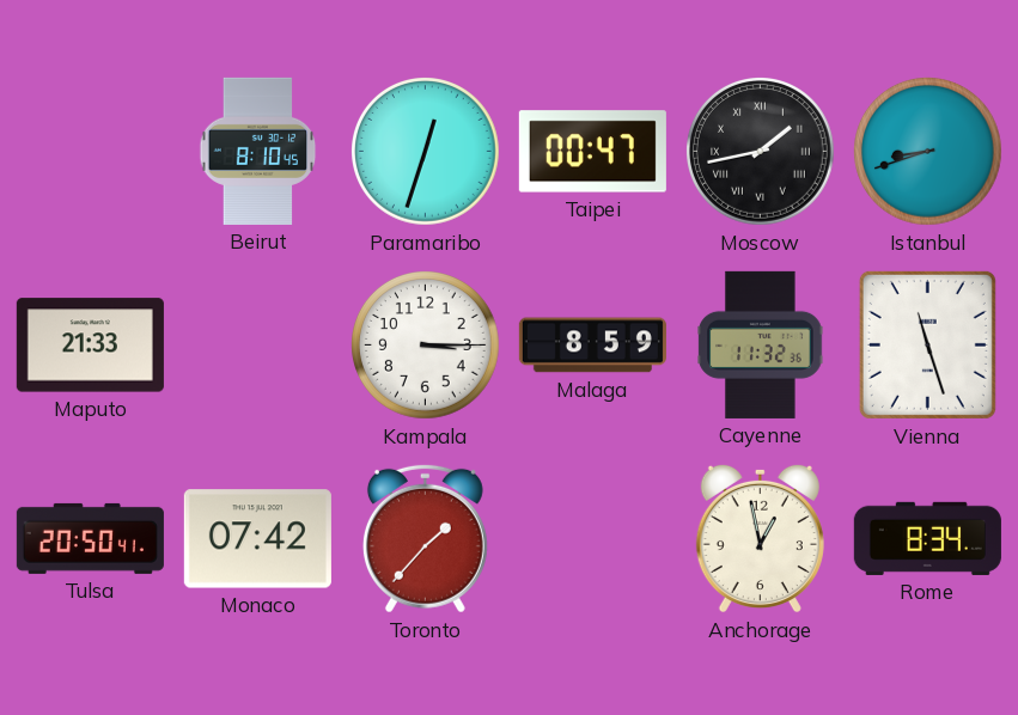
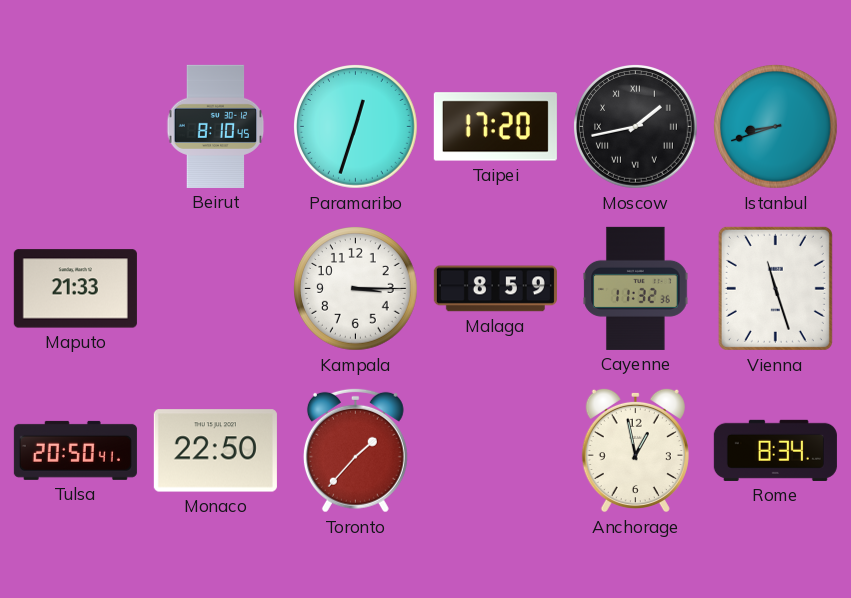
Taipei: 00:47 -> 17:20 (495, 127)
Monaco: 07:42 -> 22:50 (215, 451)
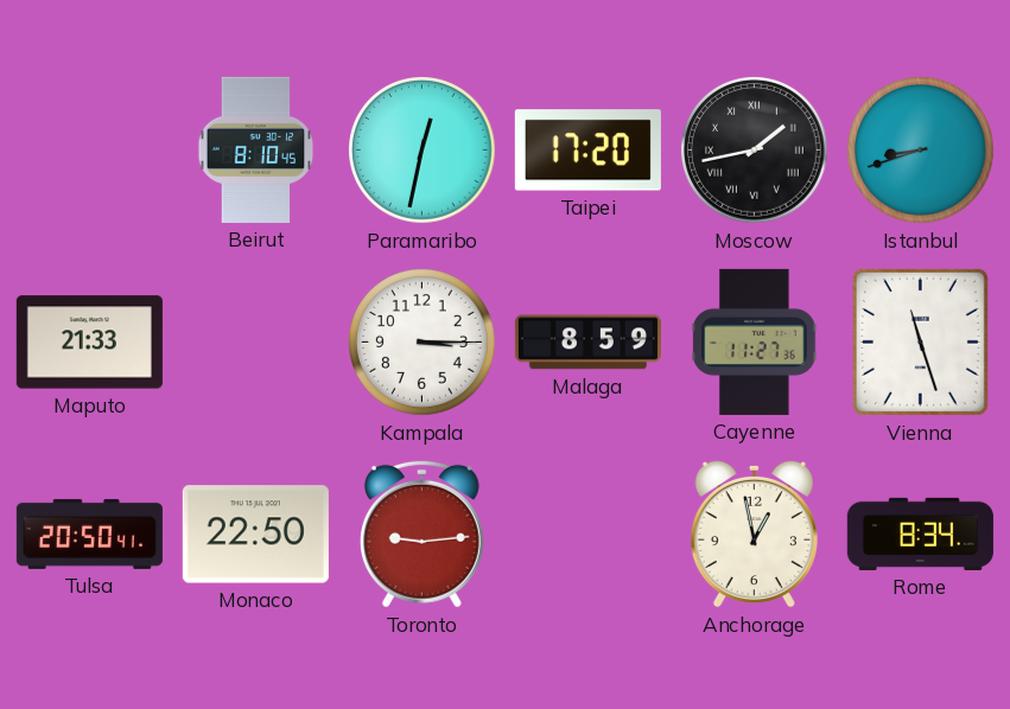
Paramaribo: 12:33 -> 12:32 (423, 151)
Cayenne: 11:32 -> 11:27 (755, 341)
Toronto: 1:37 -> 9:14 (421, 534)
